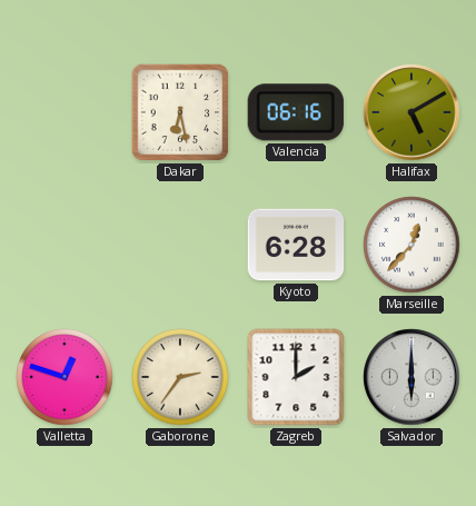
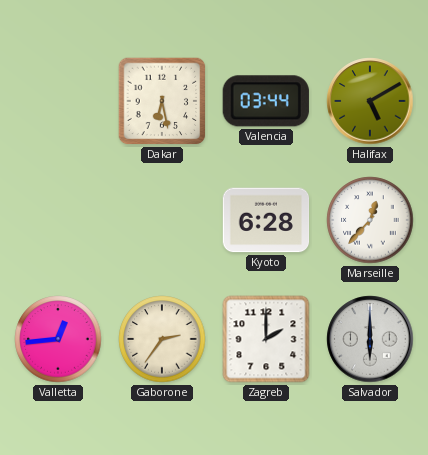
Valencia: 06:16 -> 03:44 (266, 101)
Valletta: 12:48 -> 12:44 (58, 339)
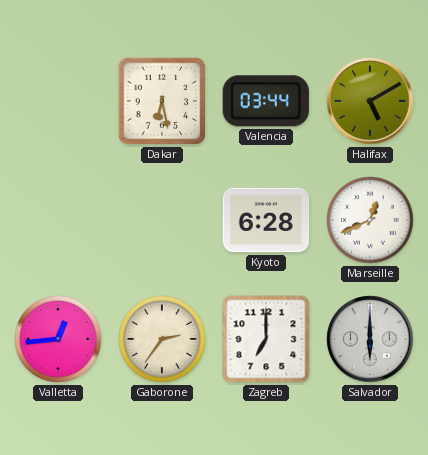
Marseille: 12:37 -> 12:41 (370, 220)
Zagreb: 2:00 -> 7:00 (266, 339)
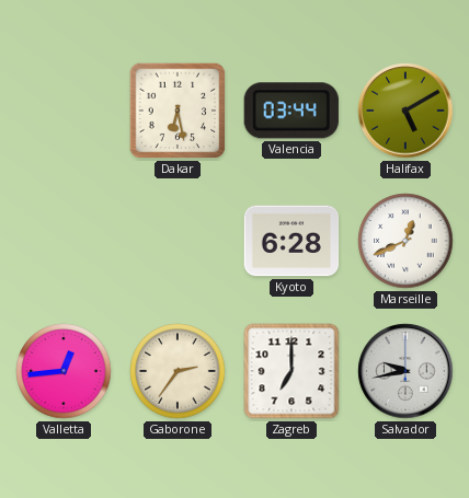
Salvador: 6:00 -> 9:43 (405, 371)
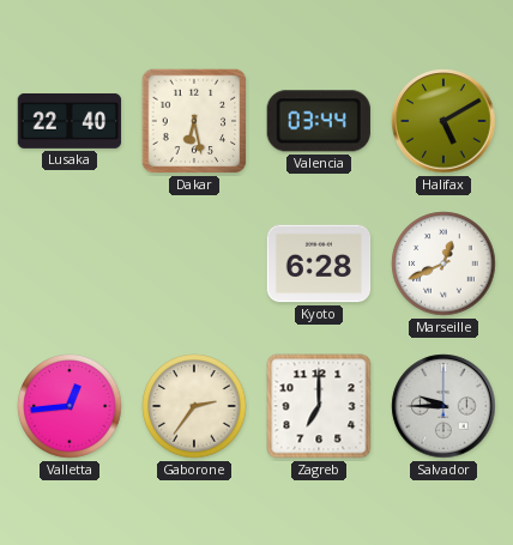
Lusaka: none -> 22:40 (70, 121)
Salvador: 9:43 -> 9:45 (443, 406)
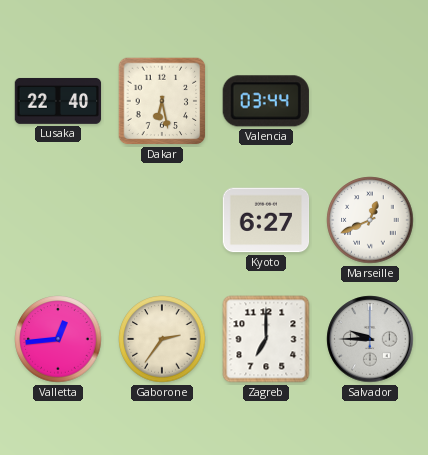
Halifax: 5:10 -> none (443, 121)
Kyoto: 6:28 -> 6:27 (266, 220)
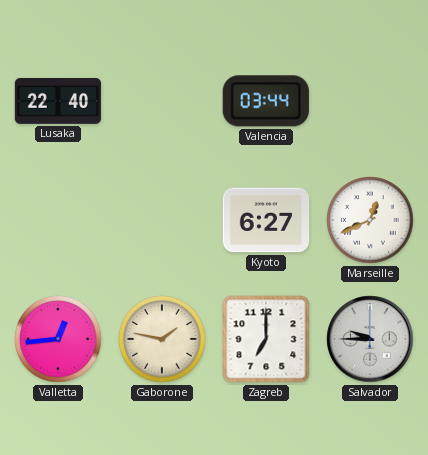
Dakar: 6:28 -> none (162, 101)
Gaborone: 2:36 -> 1:47 (162, 339)
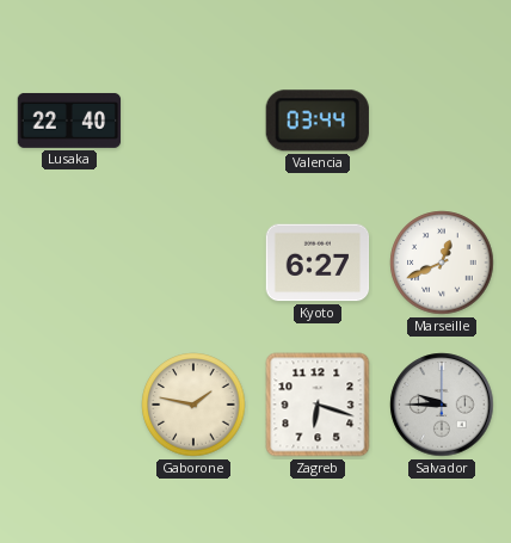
Valletta: 12:44 -> none (58, 339)
Zagreb: 7:00 -> 6:18 (318, 405)
